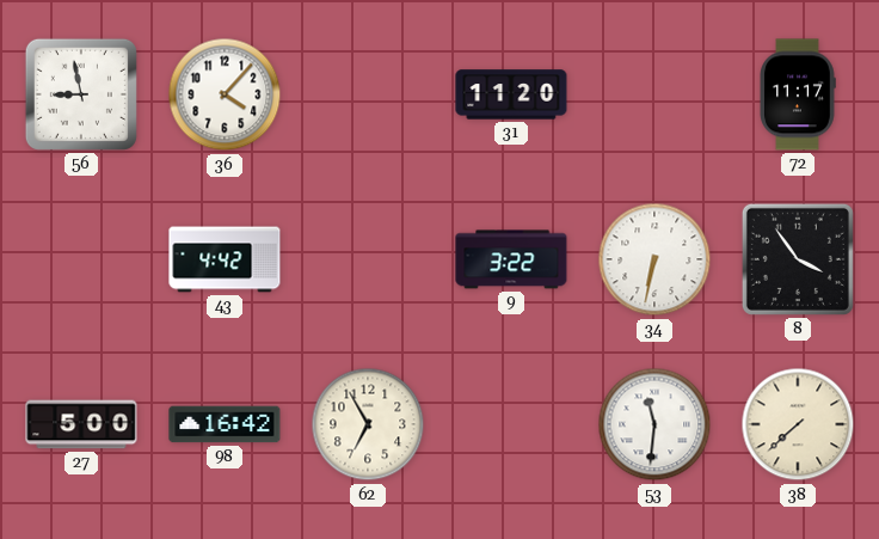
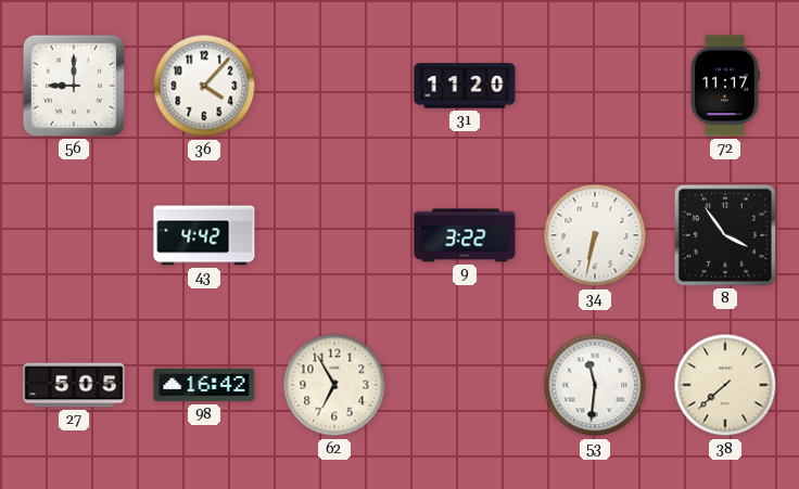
56: 8:58 -> 9:00 (74, 86)
27: 5:00 -> 5:05 (74, 385)
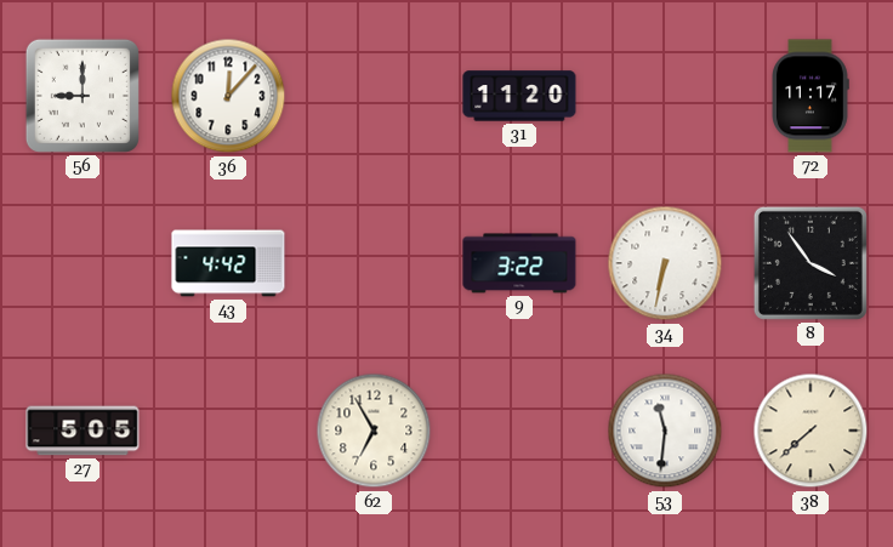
36: 4:07 -> 12:07 (228, 96)
98: 16:42 -> none (204, 385)
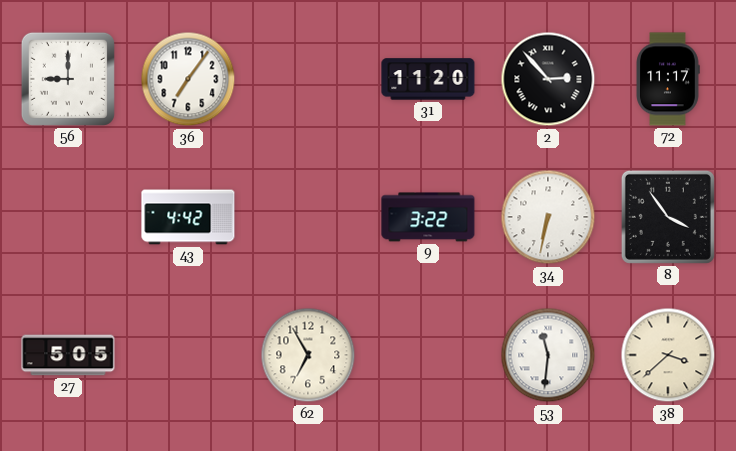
36: 12:07 -> 7:06 (188, 79)
2: none -> 2:53 (548, 79)
38: 7:38 -> 3:38 (668, 355)
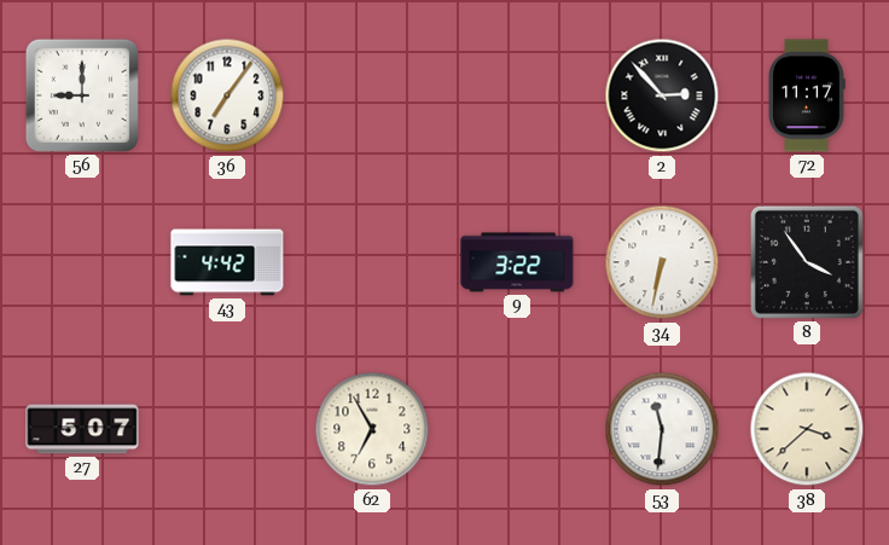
31: 11:20 -> none (428, 79)
27: 5:05 -> 5:07 (82, 429)
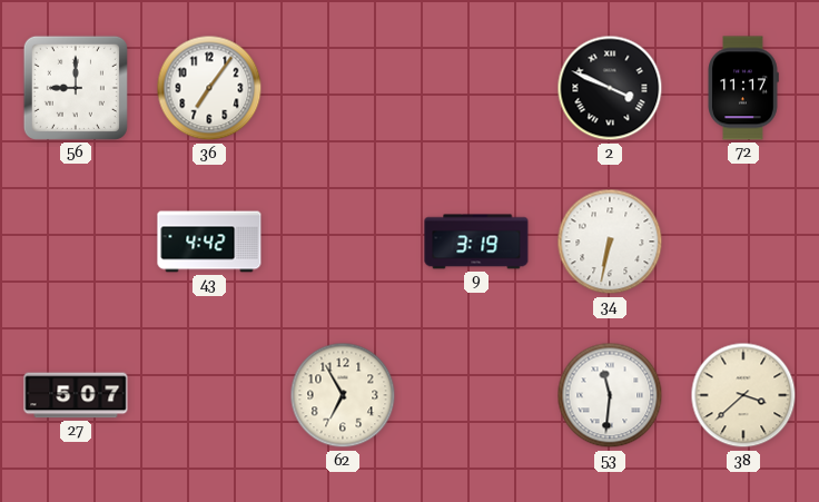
2: 2:53 -> 3:49 (610, 88)
9: 3:22 -> 3:19 (476, 242)
8: 3:54 -> none (807, 262)
